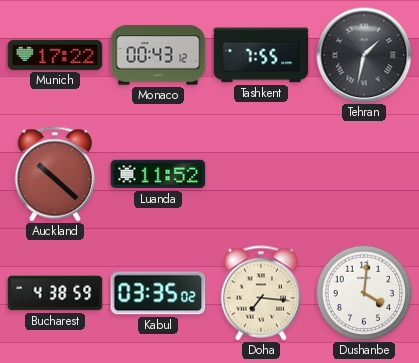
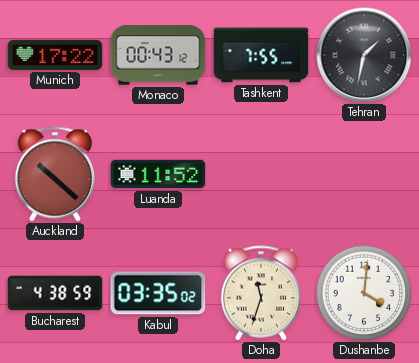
Doha: 7:16 -> 11:33 (260, 293)
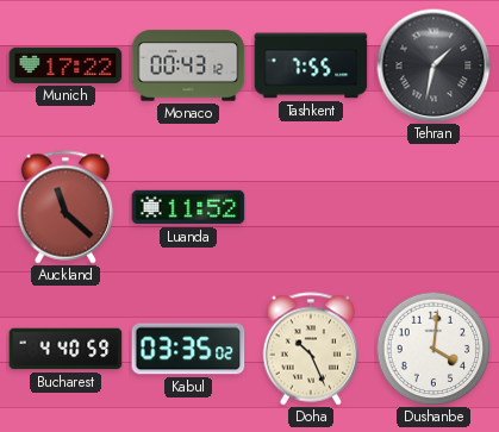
Auckland: 10:22 -> 11:22 (64, 207)
Bucharest: 4:38 -> 4:40 (66, 349)
Doha: 11:33 -> 10:26 (310, 349)
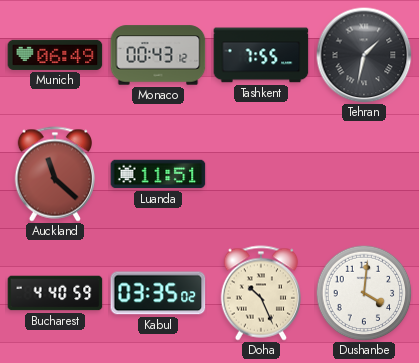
Munich: 17:22 -> 06:49 (55, 55)
Luanda: 11:52 -> 11:51 (158, 174)
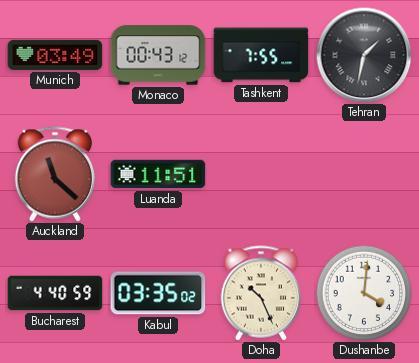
Munich: 06:49 -> 03:49 (55, 55)
